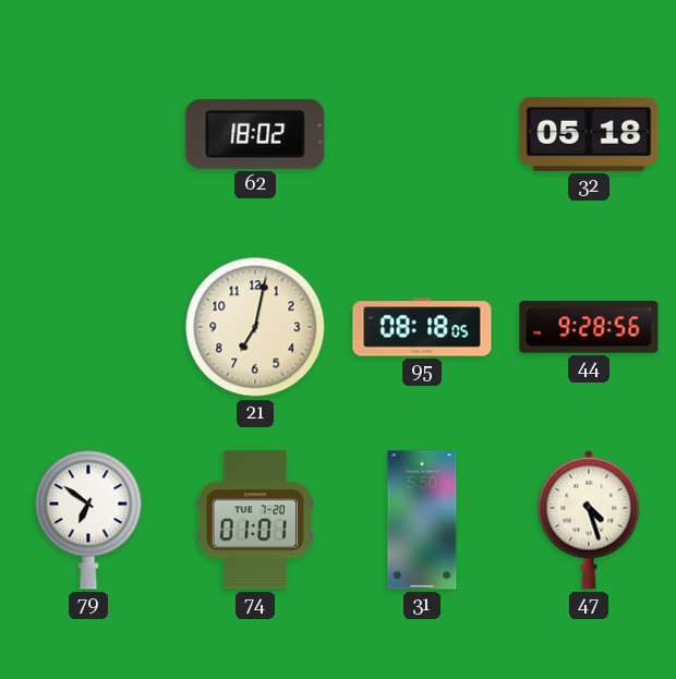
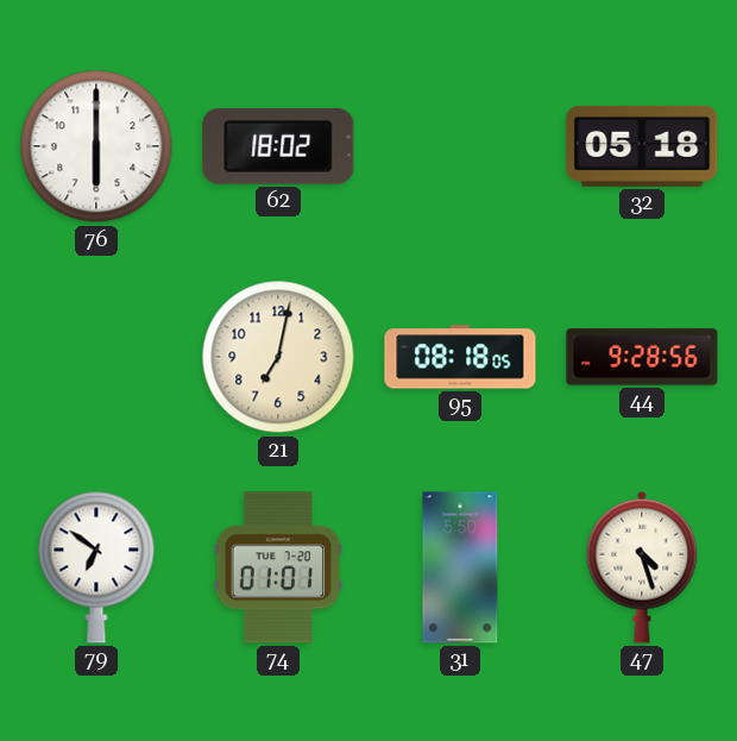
76: none -> 6:00 (96, 146)
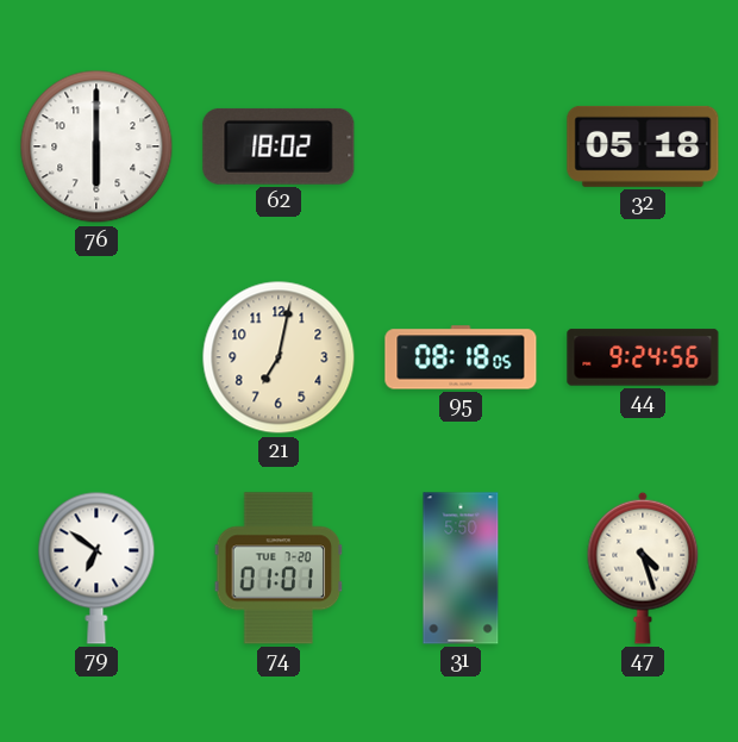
44: 9:28 -> 9:24 (643, 357)
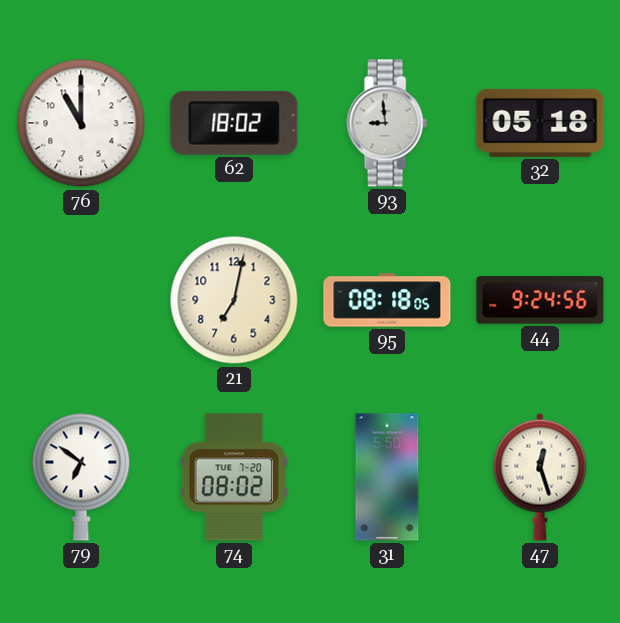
76: 6:00 -> 11:00 (81, 123)
93: none -> 8:59 (387, 123)
74: 01:01 -> 08:02 (234, 477)
47: 4:27 -> 12:27 (540, 477)
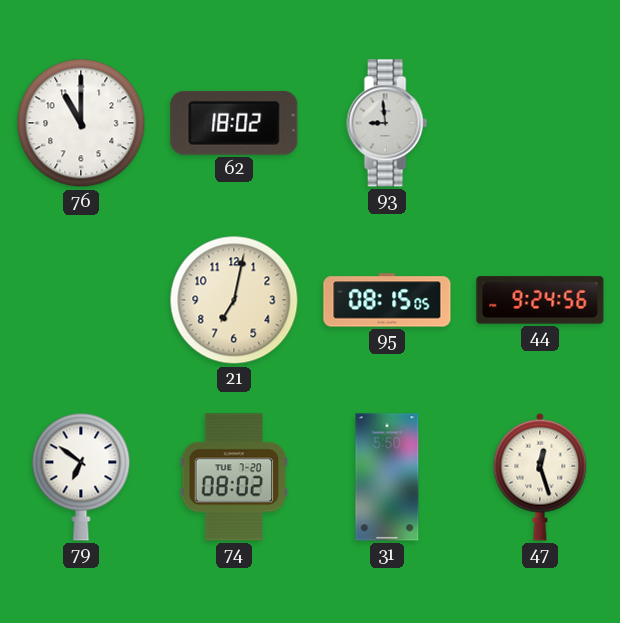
32: 05:18 -> none (540, 123)
95: 08:18 -> 08:15 (387, 300)
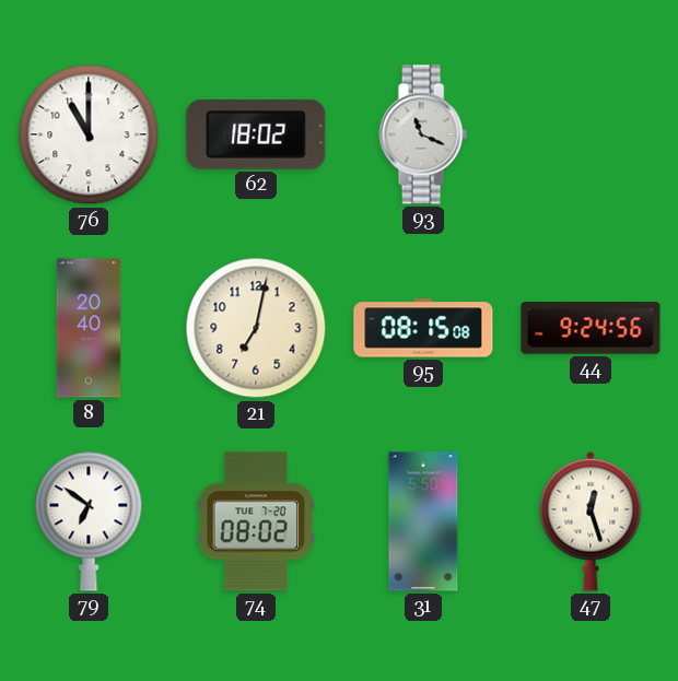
93: 8:59 -> 11:19 (423, 134)
8: none -> 20:40 (89, 328)
95: 08:15:05 -> 08:15:08 (423, 328)
